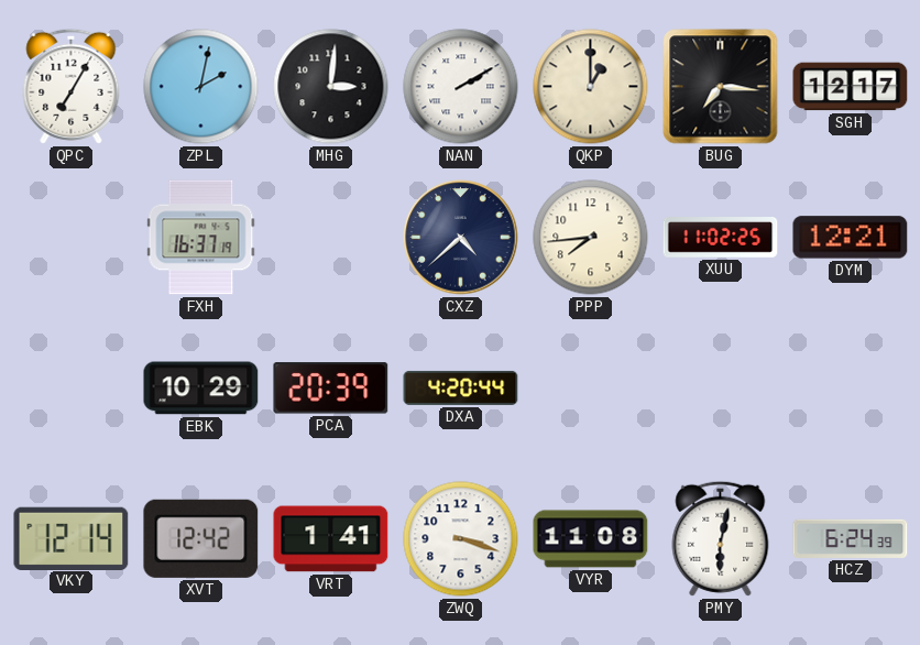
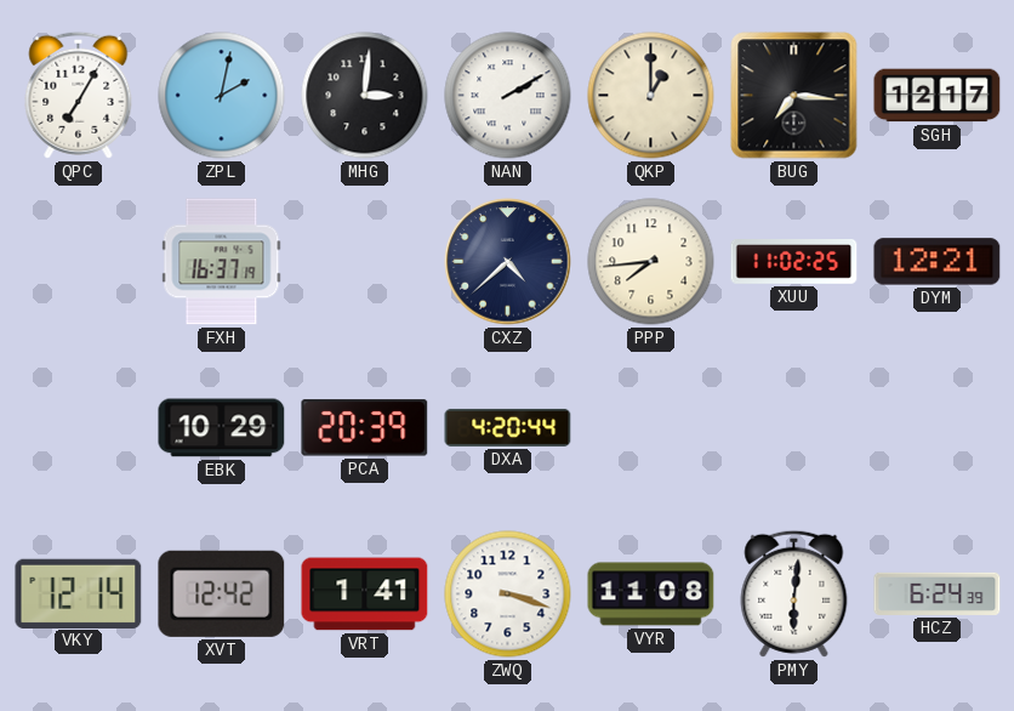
PMY: 6:02 -> 6:01 (794, 593)
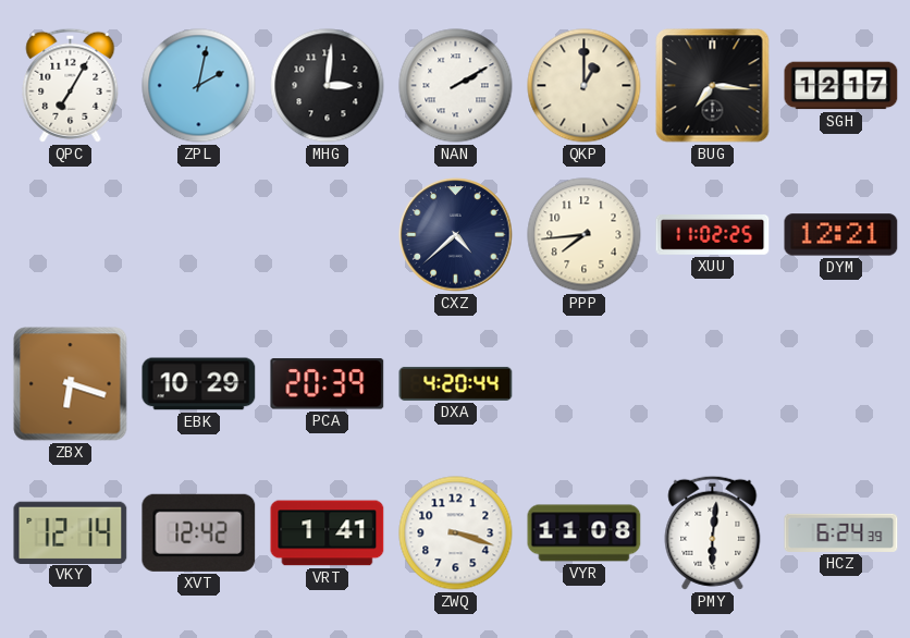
FXH: 16:37 -> none (222, 262)
ZBX: none -> 6:18 (71, 384)
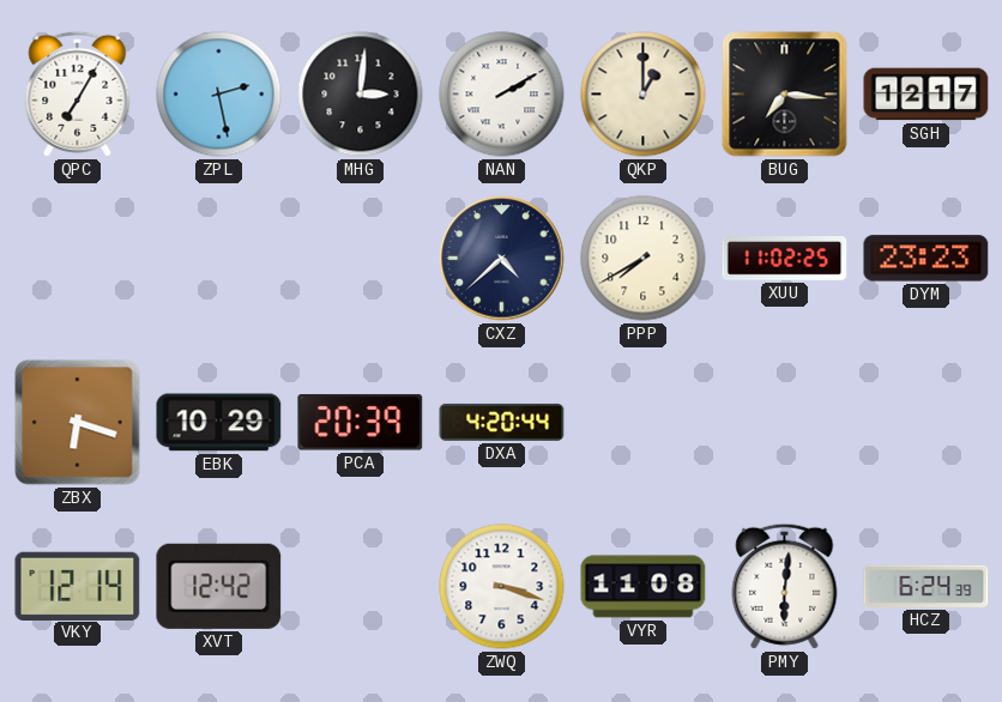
ZPL: 2:02 -> 2:28 (219, 95)
PPP: 7:44 -> 7:40 (644, 259)
DYM: 12:21 -> 23:23 (926, 259)
VRT: 1:41 -> none (328, 533)
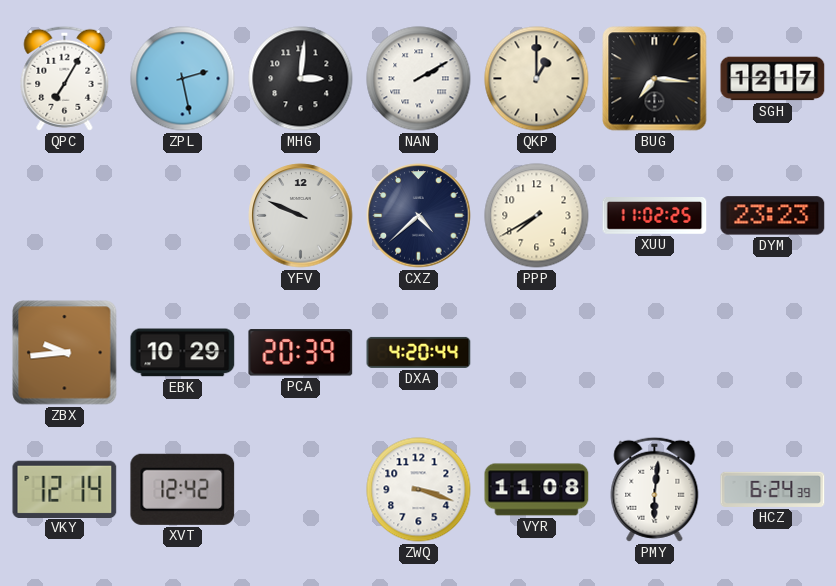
YFV: none -> 9:49 (301, 216)
ZBX: 6:18 -> 9:44 (65, 353)
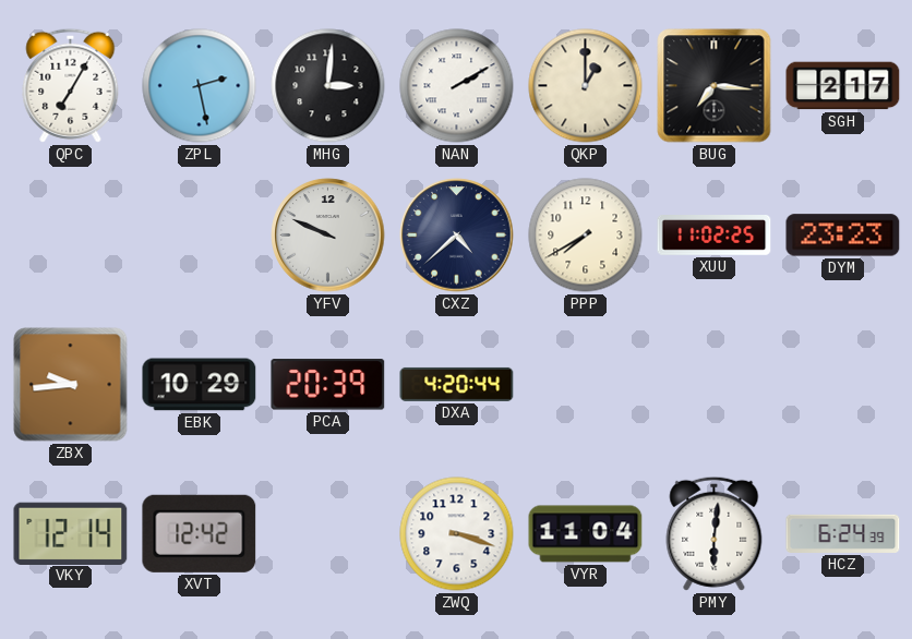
SGH: 12:17 -> 2:17 (843, 86)
VYR: 11:08 -> 11:04 (586, 534)
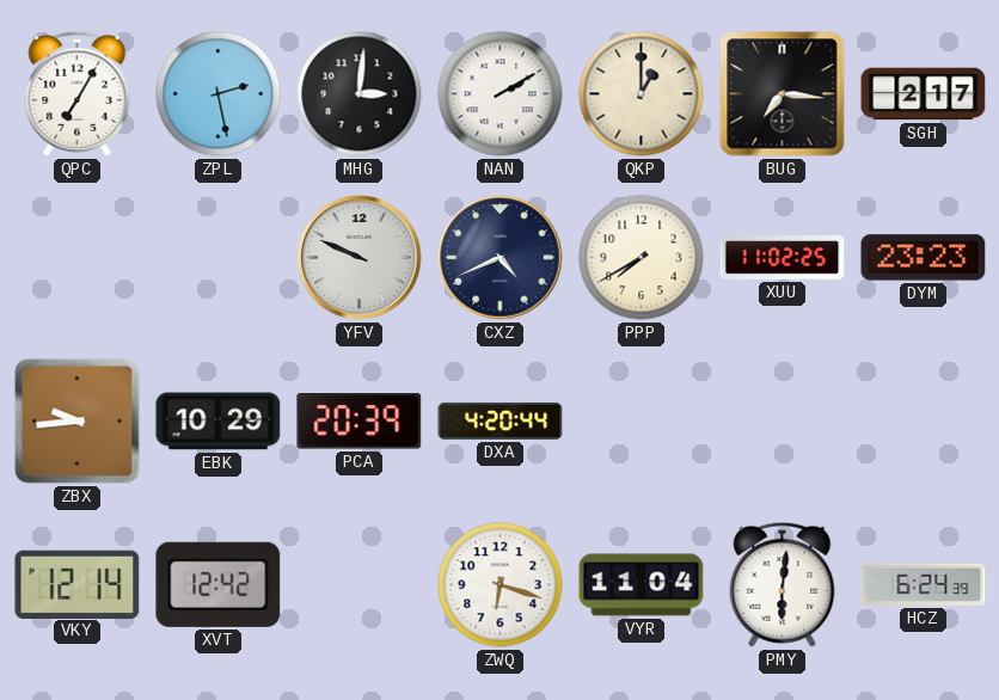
CXZ: 4:38 -> 4:41 (501, 258)
ZWQ: 3:18 -> 6:18 (501, 585)
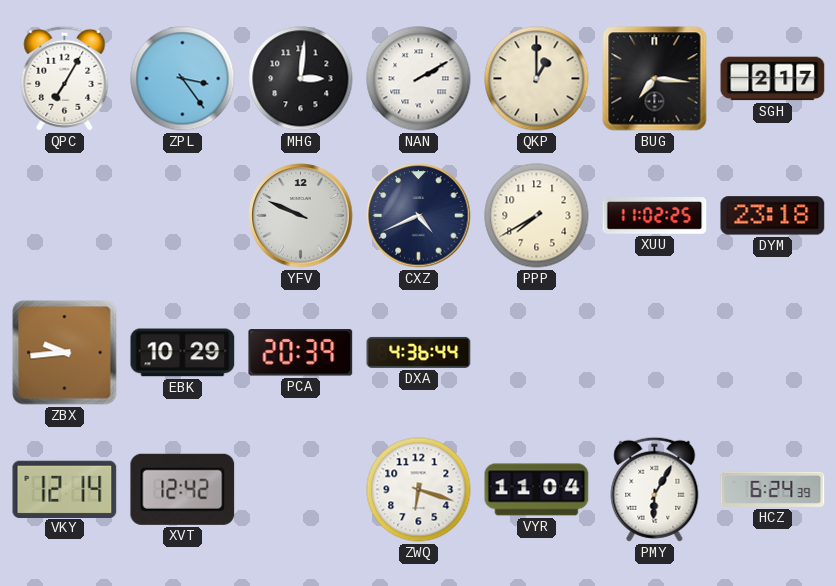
ZPL: 2:28 -> 3:24 (183, 79)
DYM: 23:23 -> 23:18 (773, 216)
DXA: 4:20 -> 4:36 (419, 352)
PMY: 6:01 -> 6:05 (655, 489)
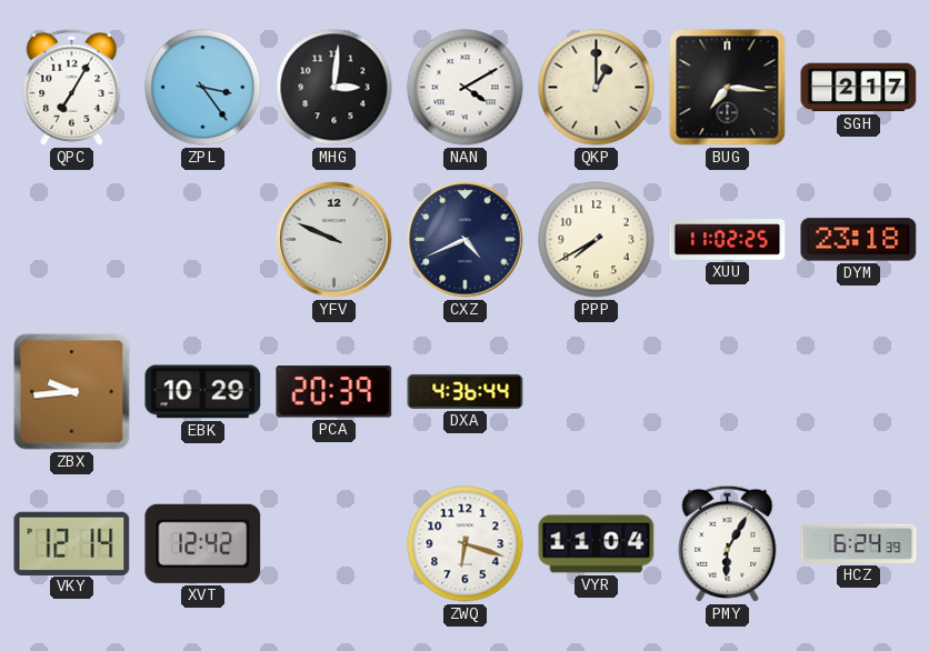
NAN: 2:10 -> 4:10 (466, 88)
